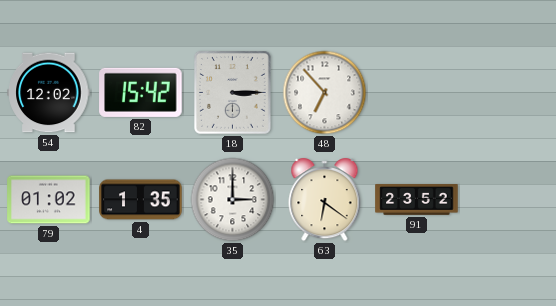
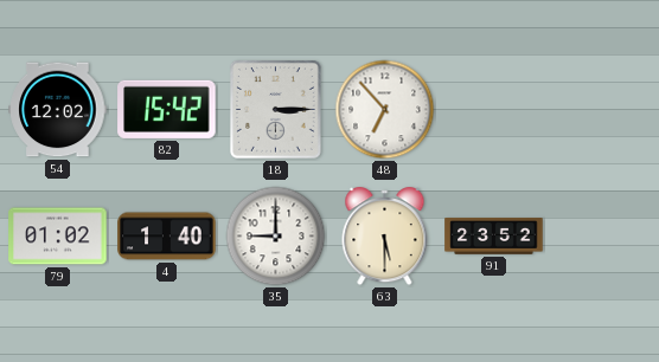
4: 1:35 -> 1:40 (167, 237)
35: 3:00 -> 9:00 (276, 237)
63: 6:21 -> 5:30 (385, 237)
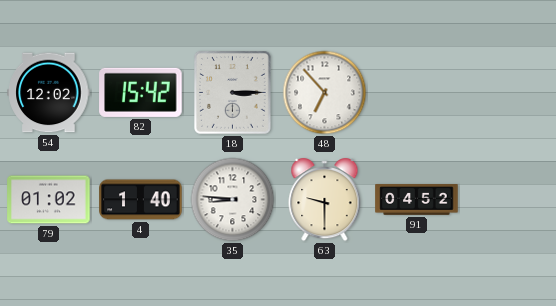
35: 9:00 -> 8:46 (233, 200)
63: 5:30 -> 9:30 (325, 200)
91: 23:52 -> 04:52 (417, 200)
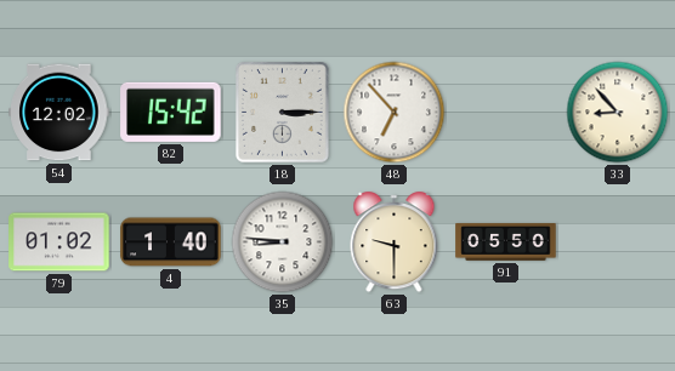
33: none -> 8:53 (618, 113)
91: 04:52 -> 05:50 (506, 242)
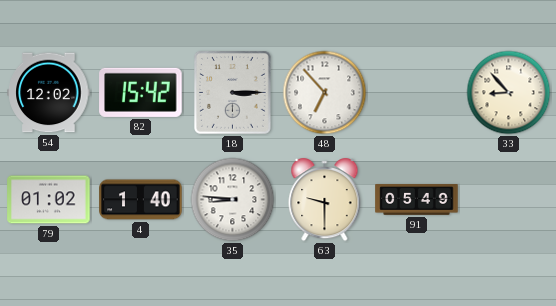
91: 05:50 -> 05:49 (417, 200)
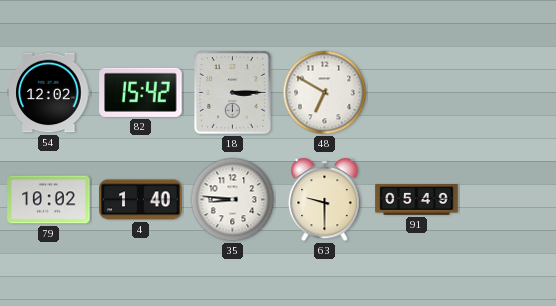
48: 6:53 -> 6:50 (325, 93)
33: 8:53 -> none (509, 93)
79: 01:02 -> 10:02 (49, 200)
